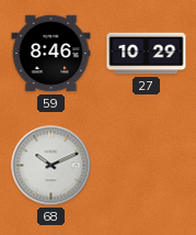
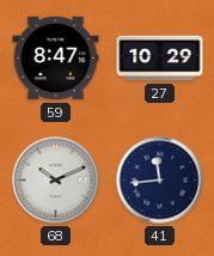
59: 8:46 -> 8:47 (56, 59)
41: none -> 11:44 (160, 181)
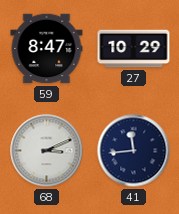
68: 10:11 -> 3:11 (47, 151)
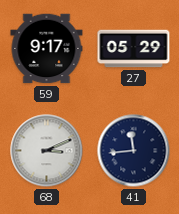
59: 8:47 -> 9:17 (47, 49)
27: 10:29 -> 05:29 (134, 49)
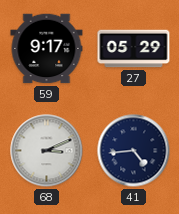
41: 11:44 -> 4:44 (134, 151)
